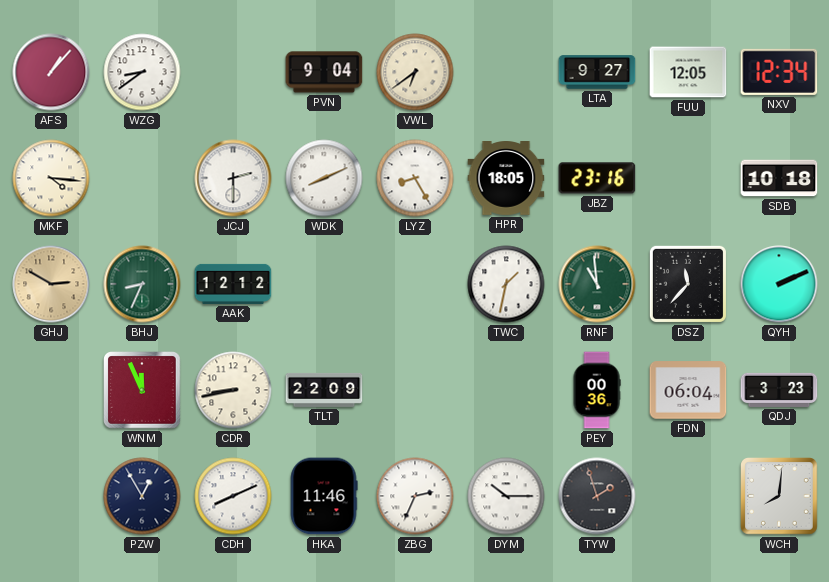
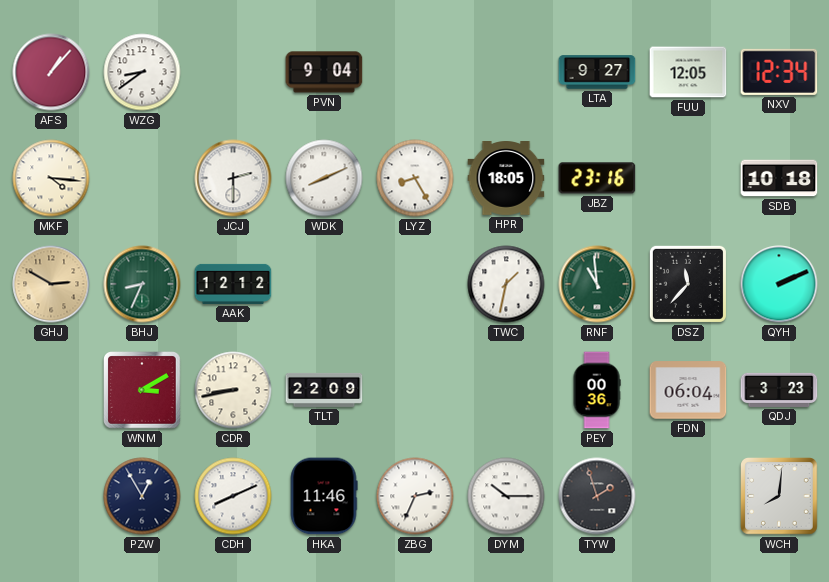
VWL: 6:39 -> none (415, 72)
WNM: 11:56 -> 3:10 (142, 390)
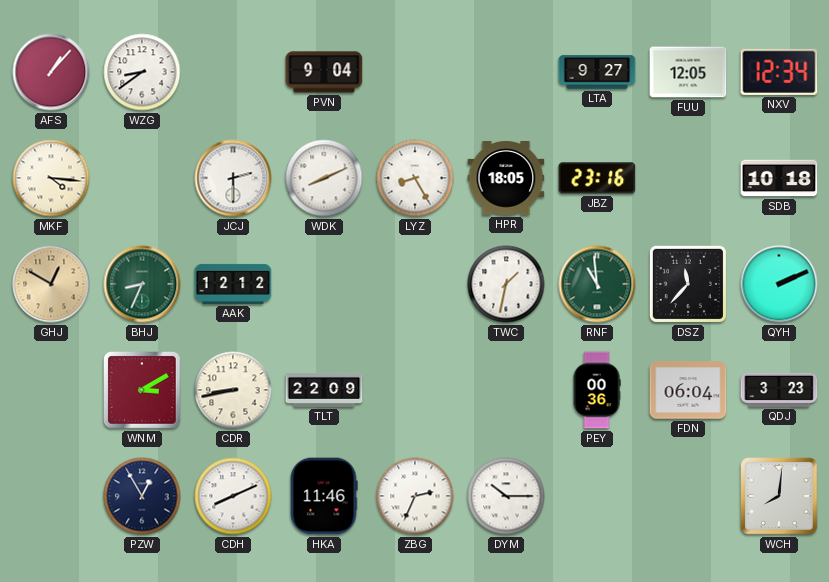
GHJ: 2:50 -> 12:50 (51, 284)
TYW: 1:57 -> none (597, 496)
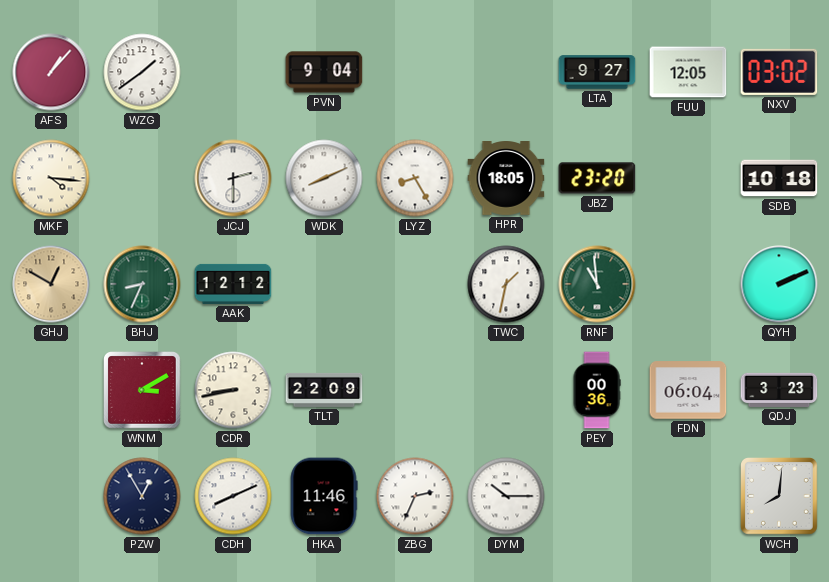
WZG: 8:39 -> 1:39 (142, 72)
NXV: 12:34 -> 03:02 (779, 72)
JBZ: 23:16 -> 23:20 (597, 178)
DSZ: 11:37 -> none (688, 284)
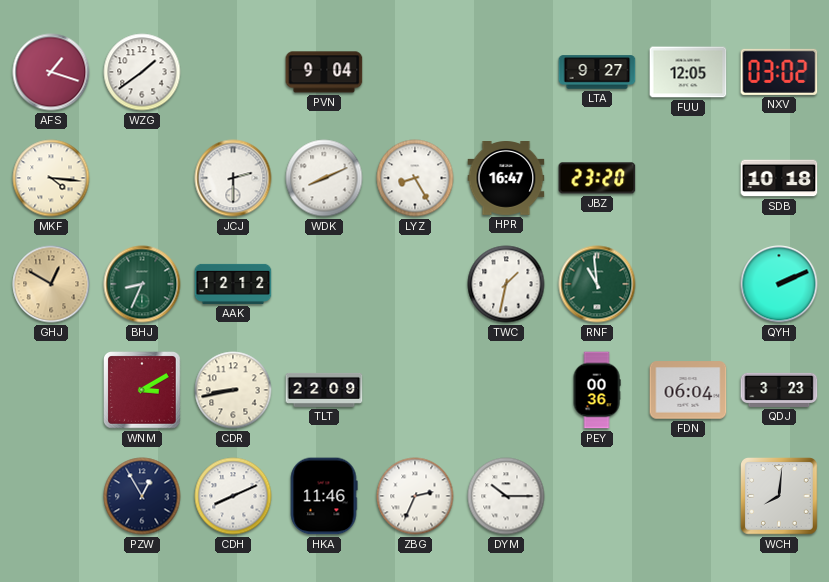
AFS: 1:07 -> 1:18 (51, 72)
HPR: 18:05 -> 16:47 (506, 179)
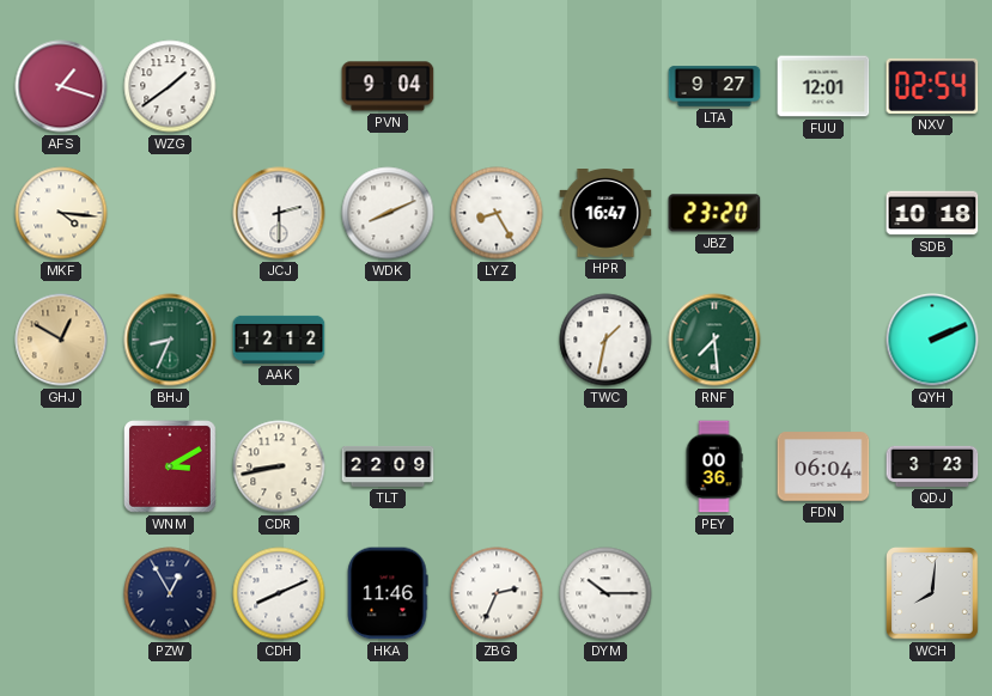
FUU: 12:05 -> 12:01 (823, 86)
NXV: 03:02 -> 02:54 (932, 86)
RNF: 10:59 -> 7:29 (714, 340)
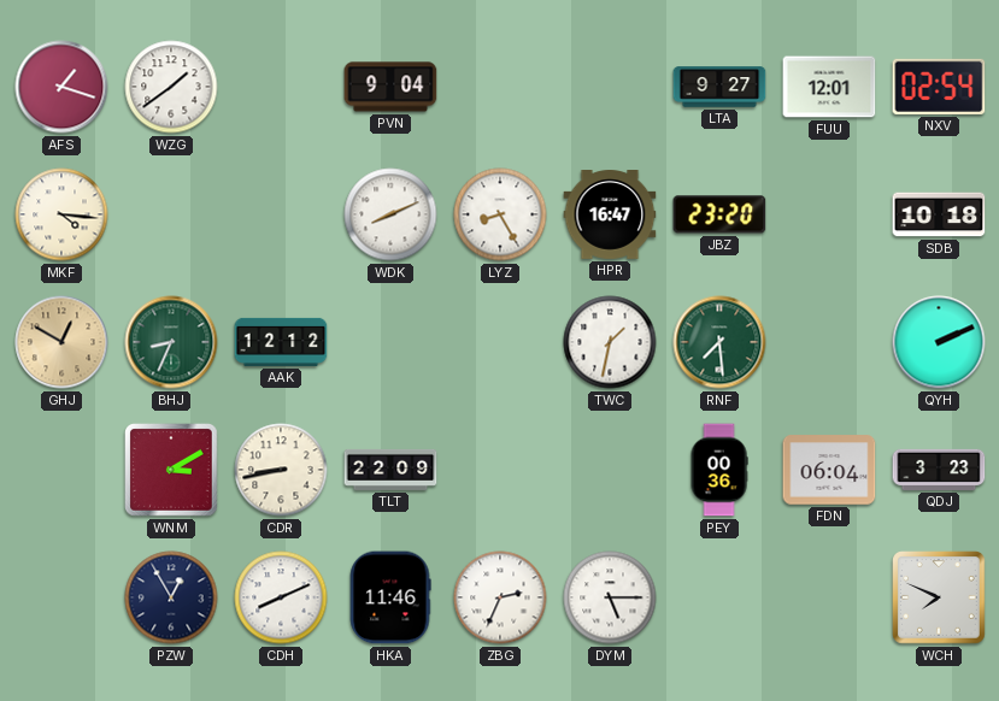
JCJ: 2:30 -> none (279, 213)
DYM: 10:15 -> 5:15 (610, 597)
WCH: 8:01 -> 7:49 (939, 597)
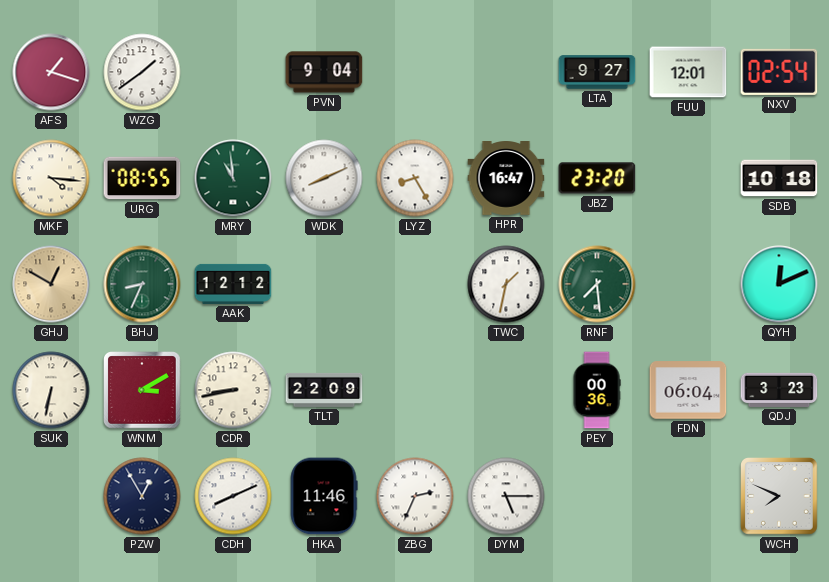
URG: none -> 08:55 (142, 178)
MRY: none -> 10:59 (233, 178)
QYH: 2:11 -> 12:11 (779, 284)
SUK: none -> 6:32 (51, 390)
